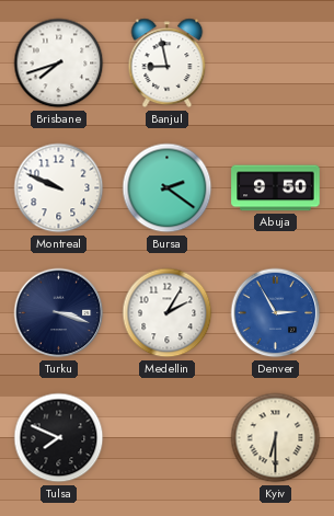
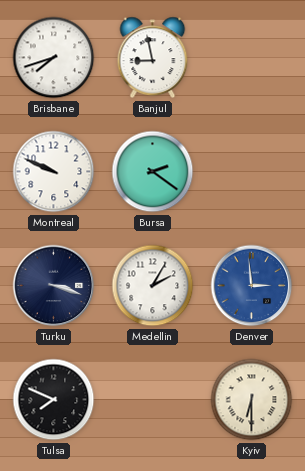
Abuja: 9:50 -> none (276, 188)
Denver: 2:55 -> 2:59 (252, 286)
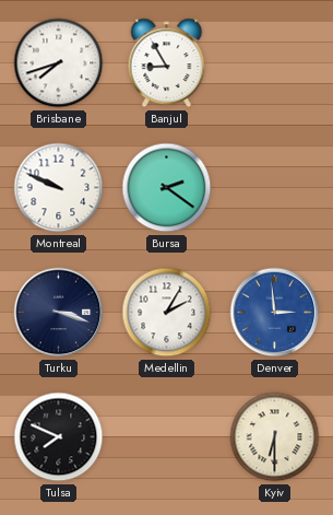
Banjul: 8:58 -> 8:55 (167, 63)
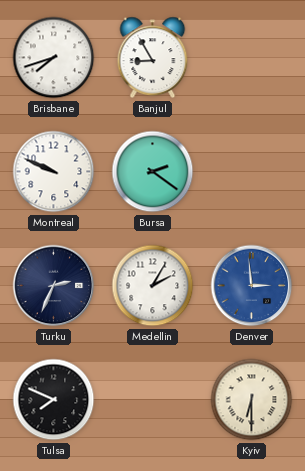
Turku: 3:18 -> 2:34 (54, 286)
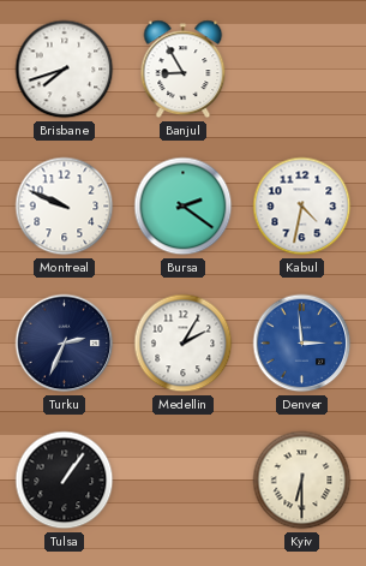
Kabul: none -> 4:32 (302, 207)
Tulsa: 7:49 -> 1:06 (65, 481)
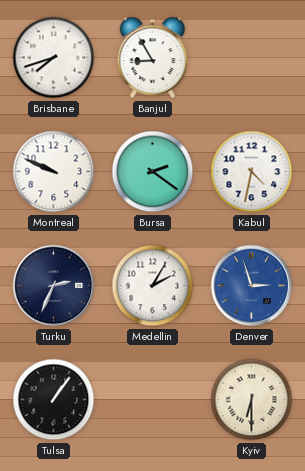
Denver: 2:59 -> 2:57 (252, 286)
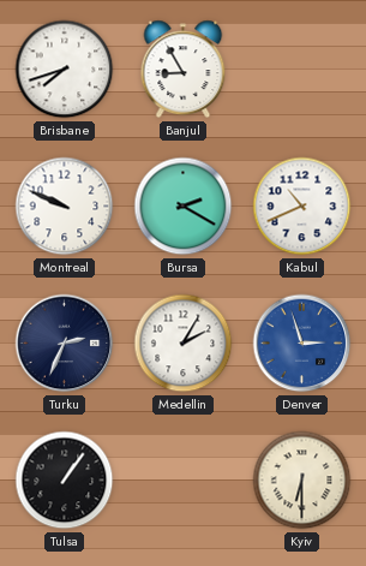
Bursa: 2:21 -> 2:20 (184, 207)
Kabul: 4:32 -> 10:41 (302, 207)
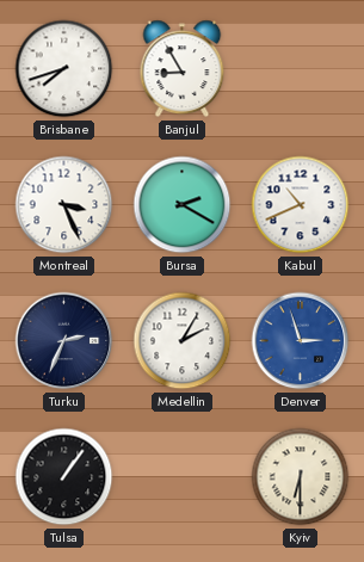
Montreal: 9:49 -> 3:26 (64, 205)
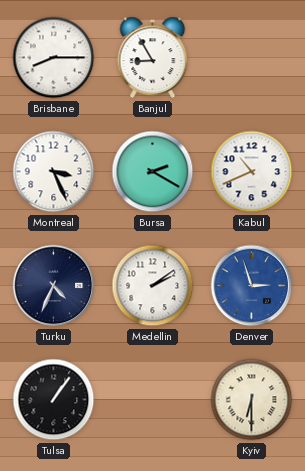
Brisbane: 7:42 -> 8:15 (54, 58)
Turku: 2:34 -> 4:34 (54, 286)
Medellin: 2:05 -> 2:09 (153, 286)
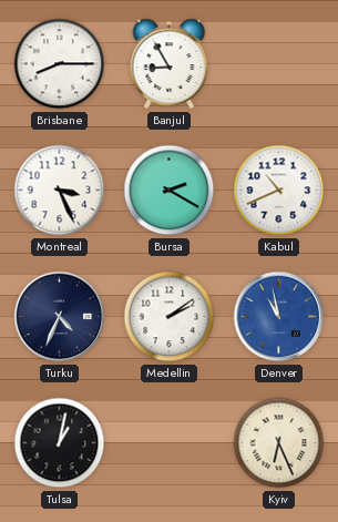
Denver: 2:57 -> 10:58 (279, 317)
Tulsa: 1:06 -> 1:02 (60, 443)
Kyiv: 6:30 -> 6:26 (279, 443)
